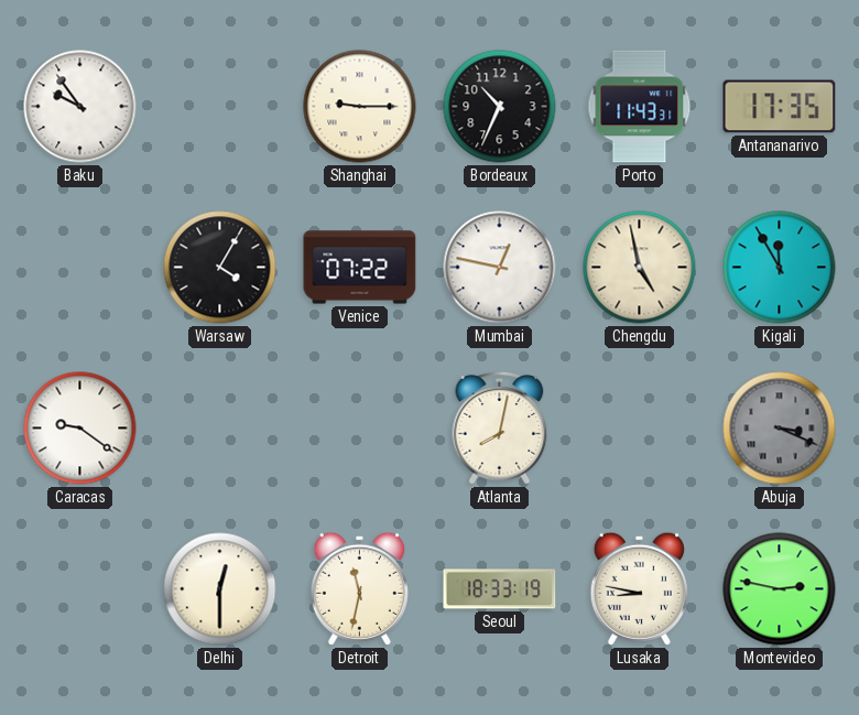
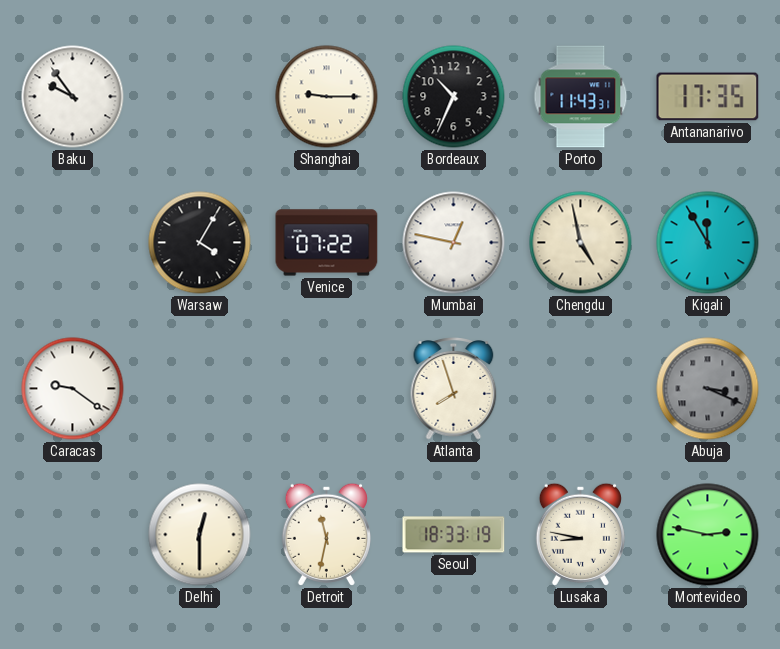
Atlanta: 8:02 -> 7:57 (454, 389)
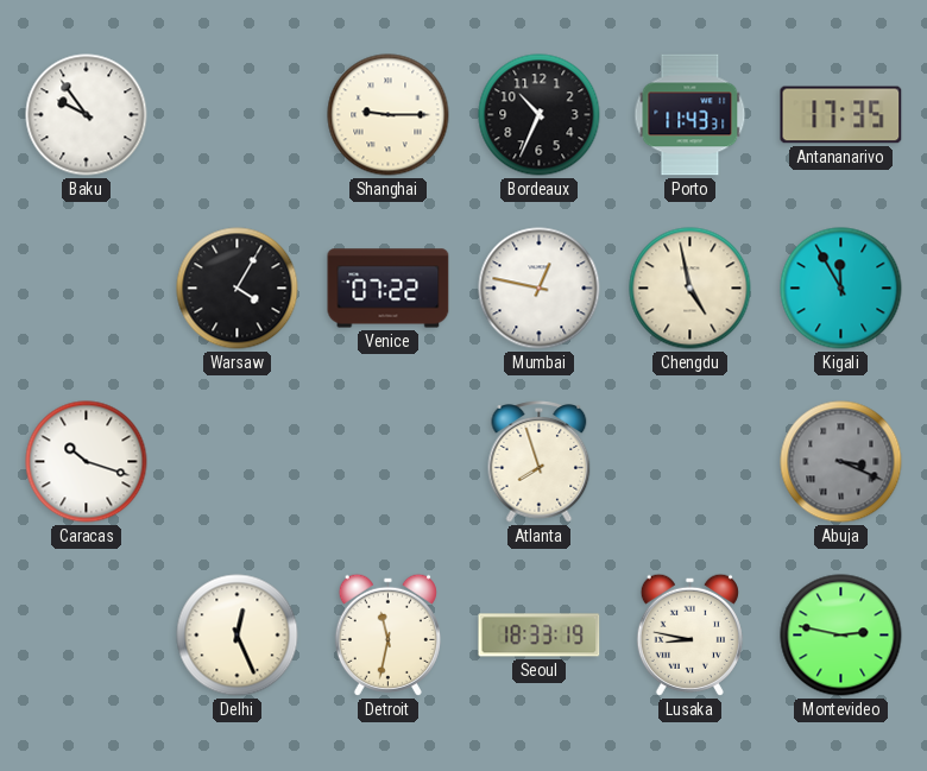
Caracas: 9:21 -> 10:18 (87, 462)
Delhi: 12:30 -> 12:26 (238, 636)
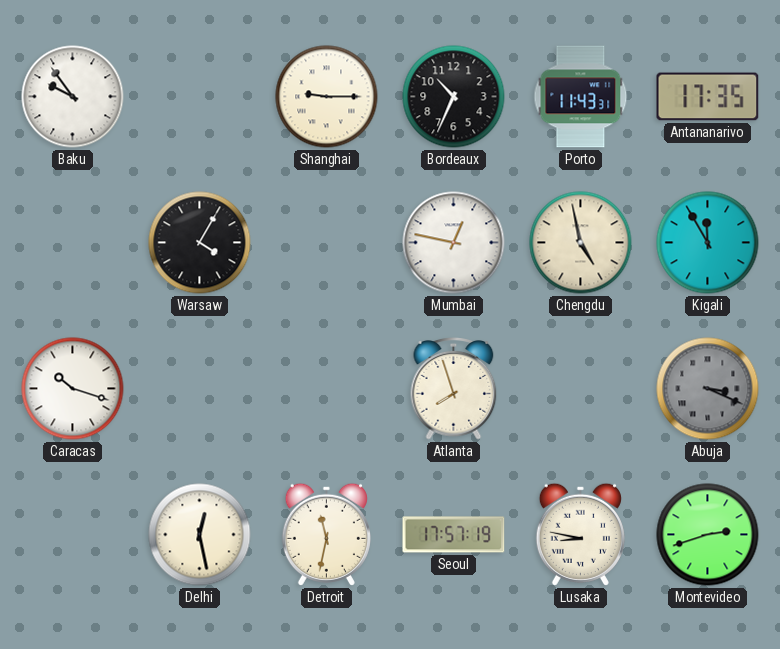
Venice: 07:22 -> none (389, 289)
Delhi: 12:26 -> 12:28 (200, 535)
Seoul: 18:33 -> 17:57 (454, 535)
Montevideo: 2:47 -> 2:42 (708, 535)
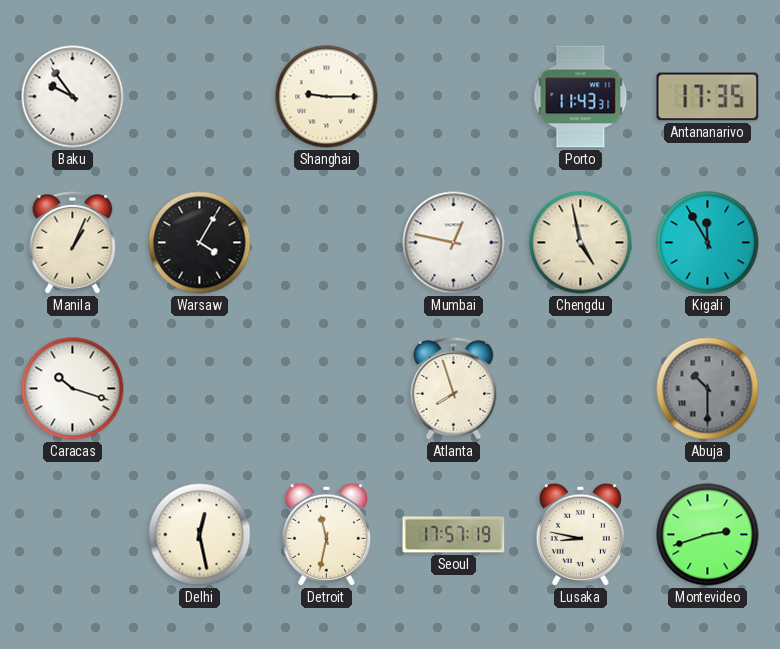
Bordeaux: 10:34 -> none (454, 97)
Manila: none -> 1:04 (73, 243)
Abuja: 3:19 -> 10:30 (708, 389)
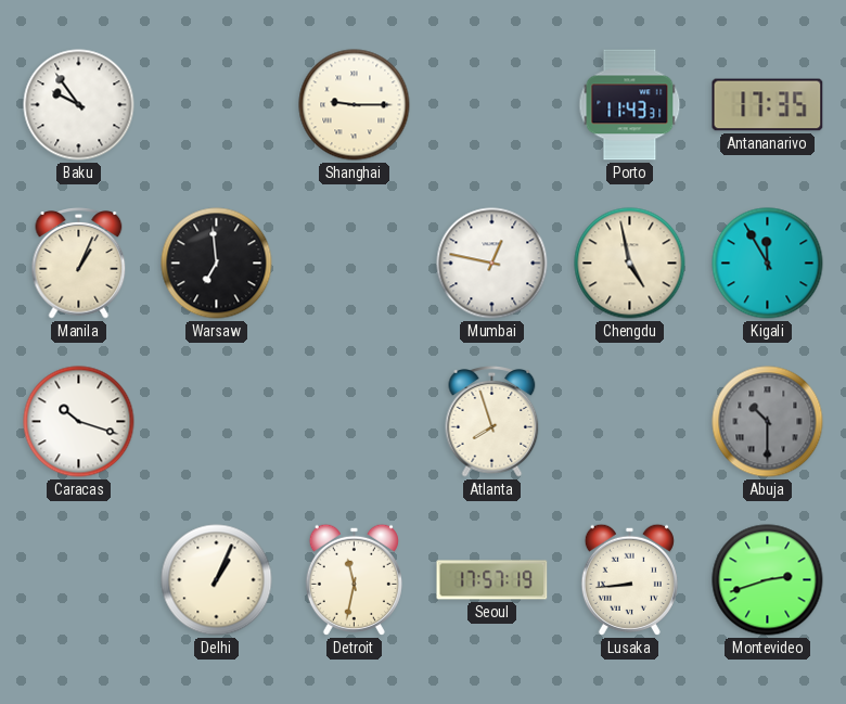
Warsaw: 4:05 -> 6:59 (217, 264)
Delhi: 12:28 -> 1:04 (217, 580)
Lusaka: 8:47 -> 8:44 (629, 579)
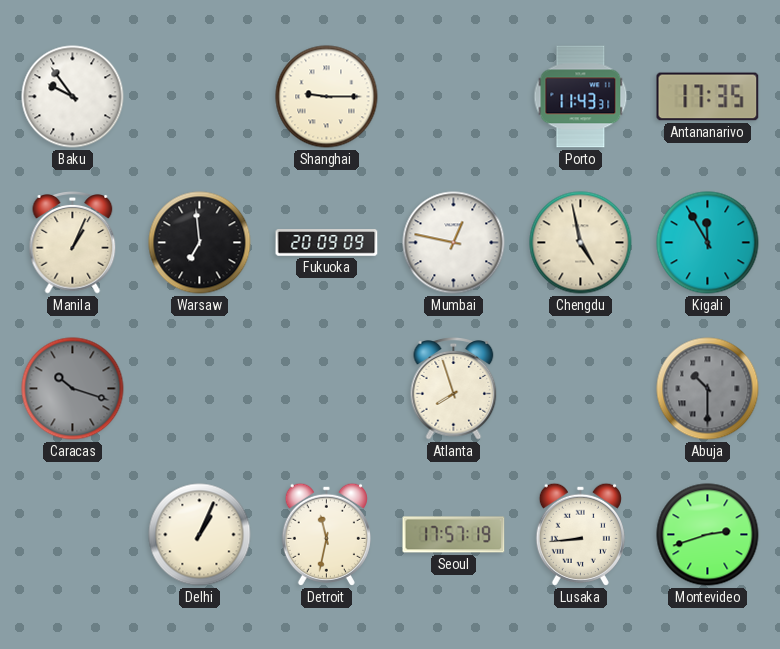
Fukuoka: none -> 20:09 (327, 243)
Caracas dial: white -> grey (73, 389)
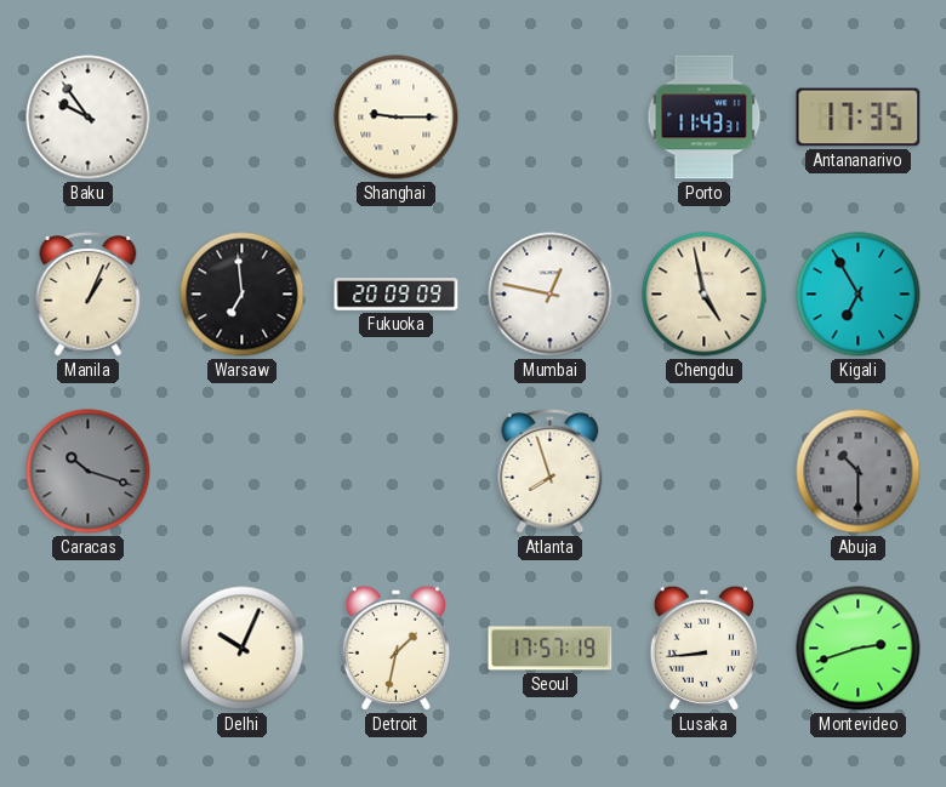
Kigali: 11:55 -> 6:55 (859, 295)
Delhi: 1:04 -> 10:04 (243, 649)
Detroit: 11:32 -> 1:32 (395, 648)
